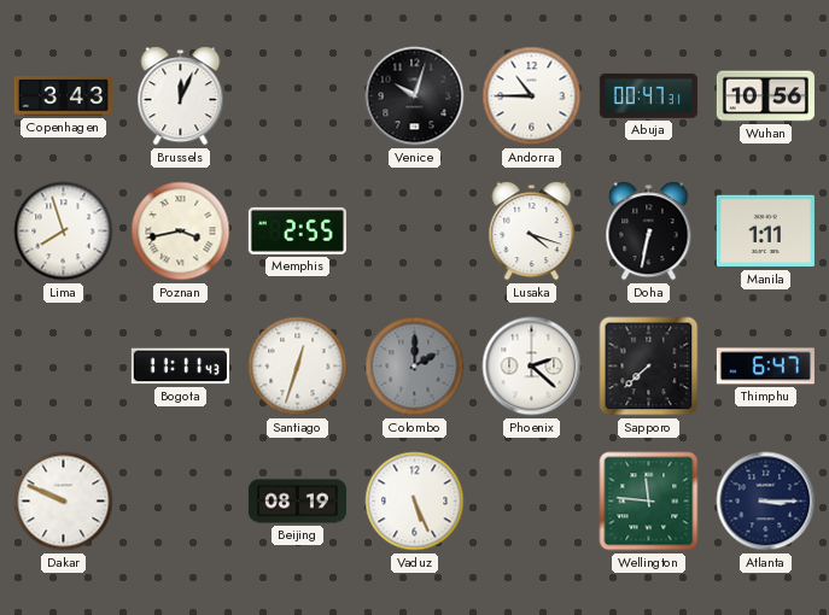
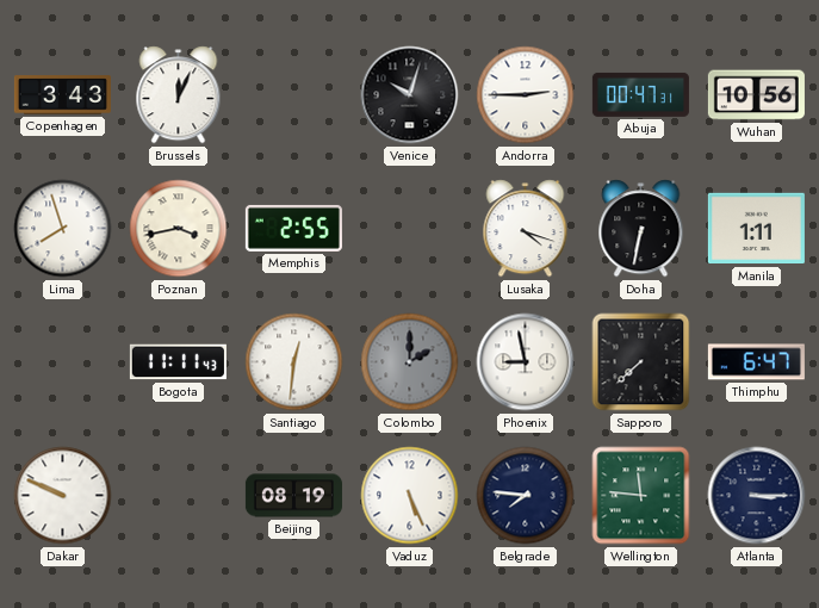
Andorra: 10:45 -> 2:45 (526, 95)
Santiago: 12:33 -> 12:31 (294, 362)
Phoenix: 2:22 -> 8:58 (526, 362)
Belgrade: none -> 7:46 (526, 496)
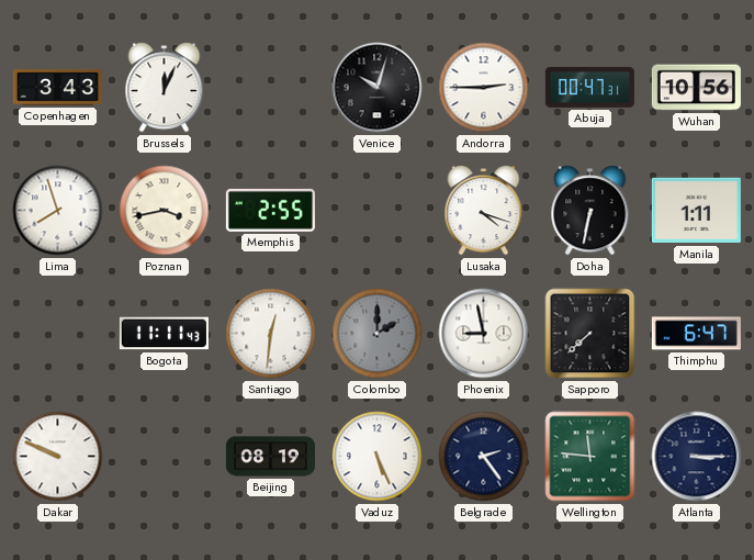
Belgrade: 7:46 -> 2:24 (484, 457)
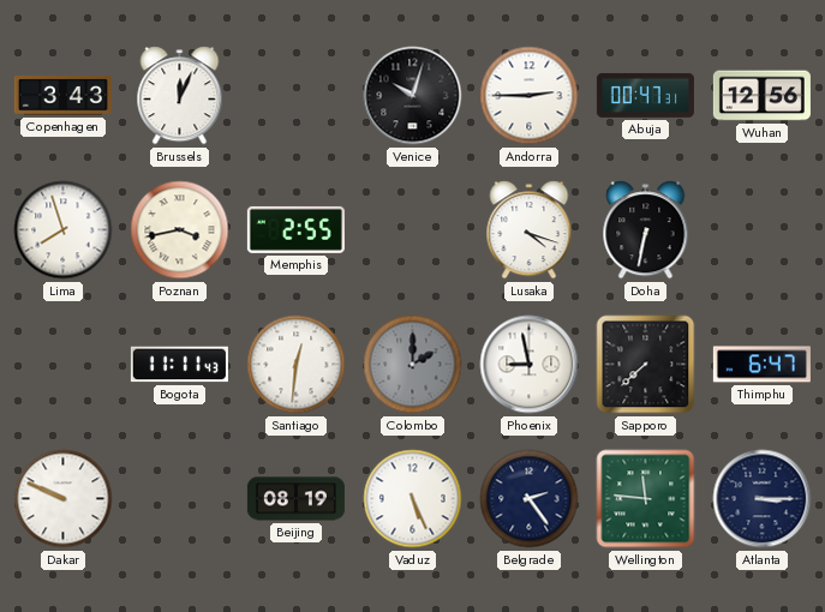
Wuhan: 10:56 -> 12:56 (761, 96)
Manila: 1:11 -> none (696, 211)
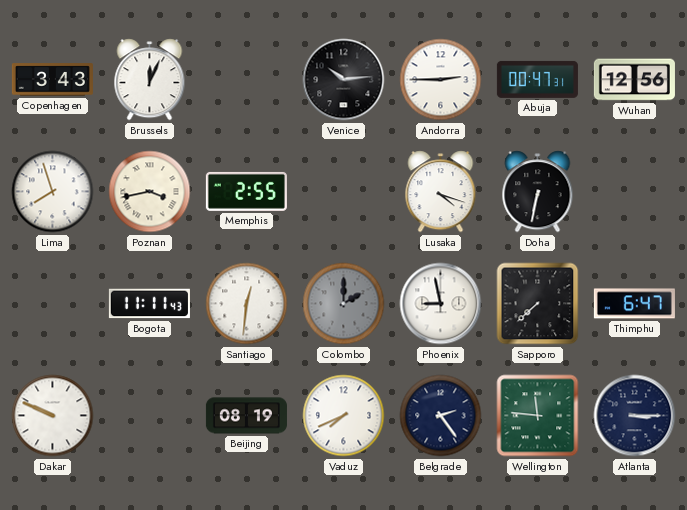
Venice: 10:03 -> 10:14 (344, 80)
Vaduz: 5:26 -> 7:41 (344, 416)
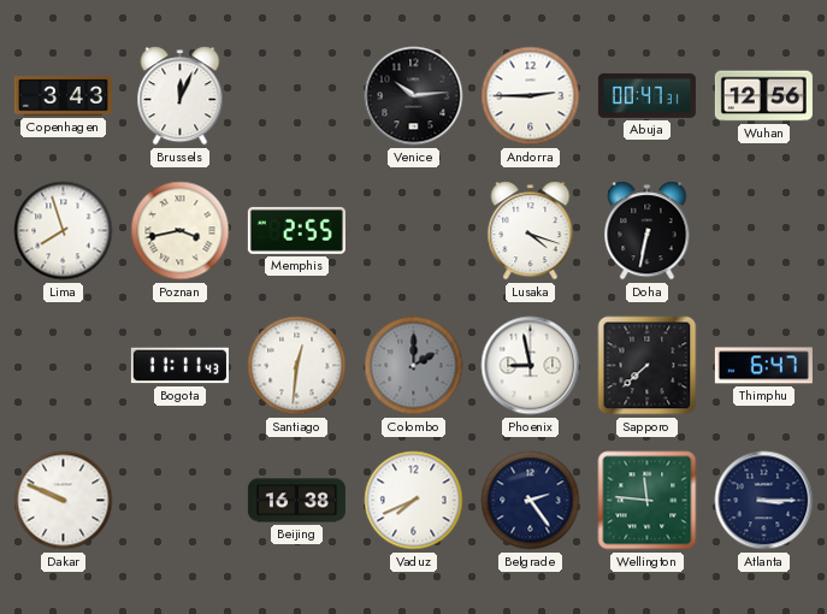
Beijing: 08:19 -> 16:38 (296, 501)
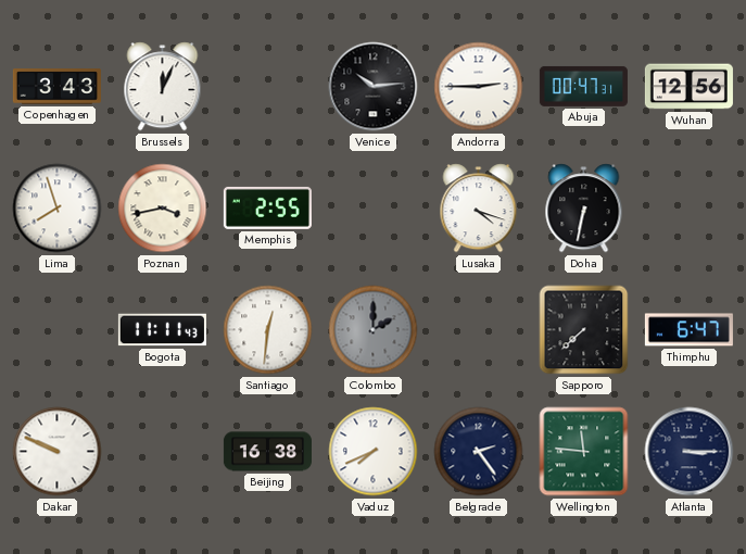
Phoenix: 8:58 -> none (531, 366)
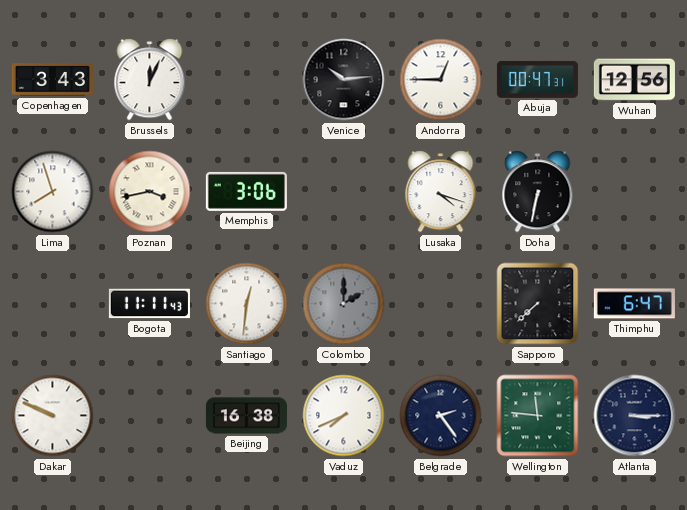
Andorra: 2:45 -> 12:45 (441, 80)
Memphis: 2:55 -> 3:06 (246, 191)
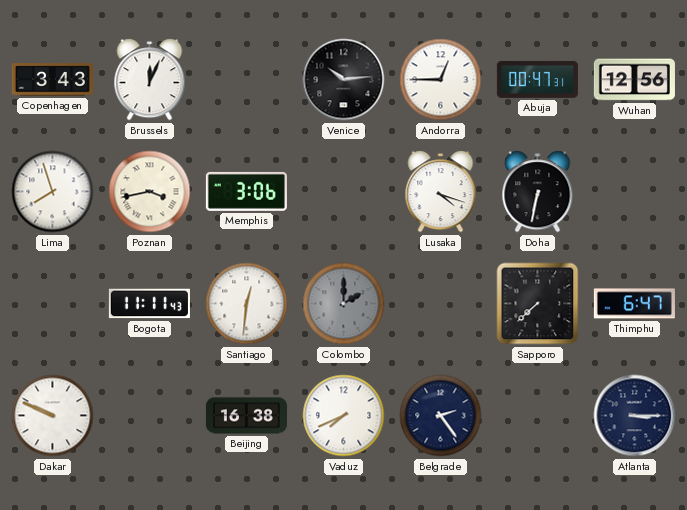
Wellington: 11:46 -> none (538, 416)
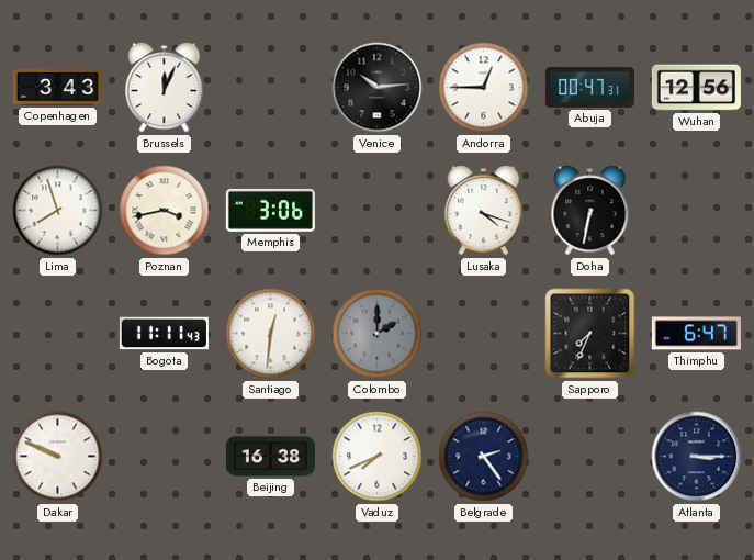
Sapporo: 7:38 -> 7:34 (590, 334)
